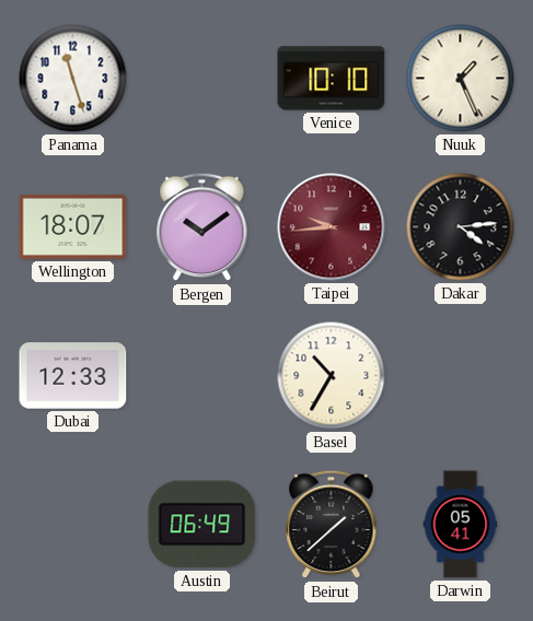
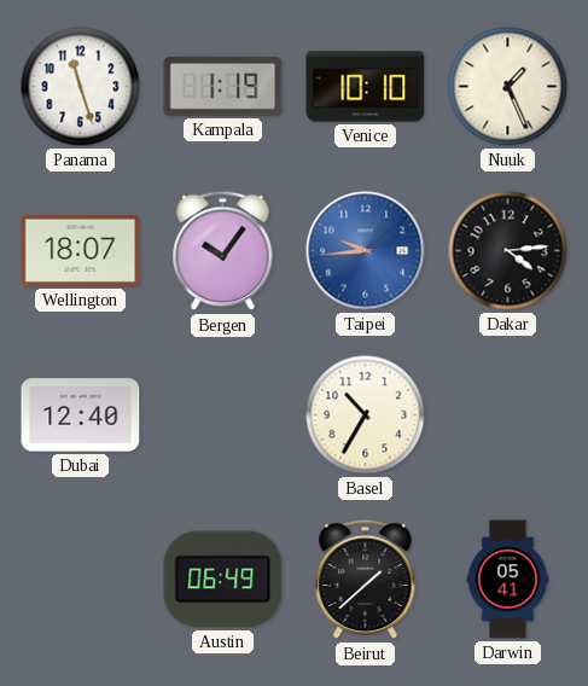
Kampala: none -> 1:19 (223, 86)
Bergen: 10:09 -> 10:06 (223, 251)
Taipei dial: burgundy -> blue (366, 251)
Dubai: 12:33 -> 12:40 (81, 415)
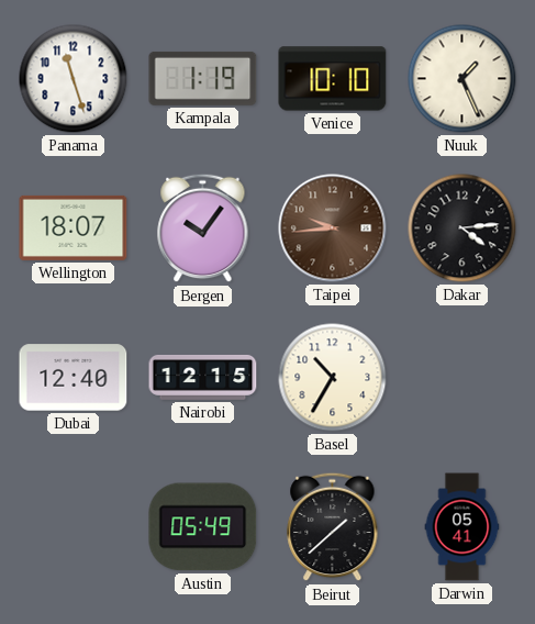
Taipei dial: blue -> brown (333, 229)
Nairobi: none -> 12:15 (203, 377)
Austin: 06:49 -> 05:49 (203, 527)
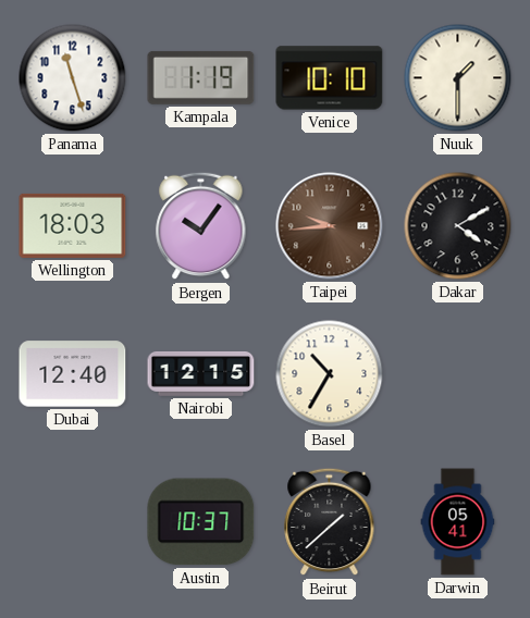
Nuuk: 1:26 -> 1:30 (458, 78)
Wellington: 18:07 -> 18:03 (73, 225)
Dakar: 4:14 -> 4:10 (458, 226)
Austin: 05:49 -> 10:37 (201, 522)
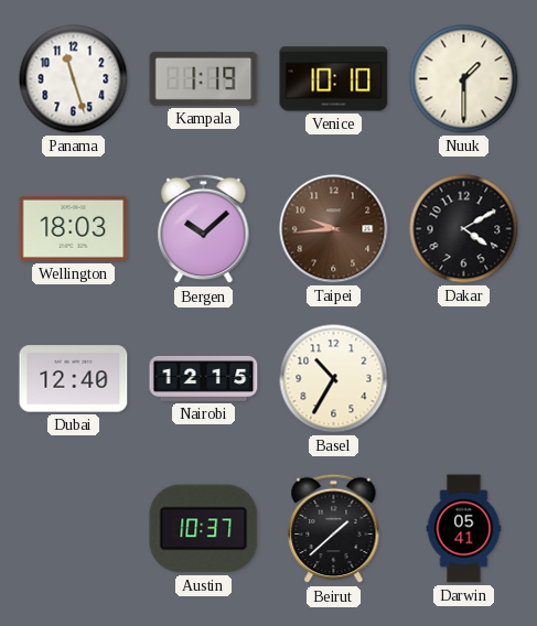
Bergen: 10:06 -> 10:08 (204, 229)
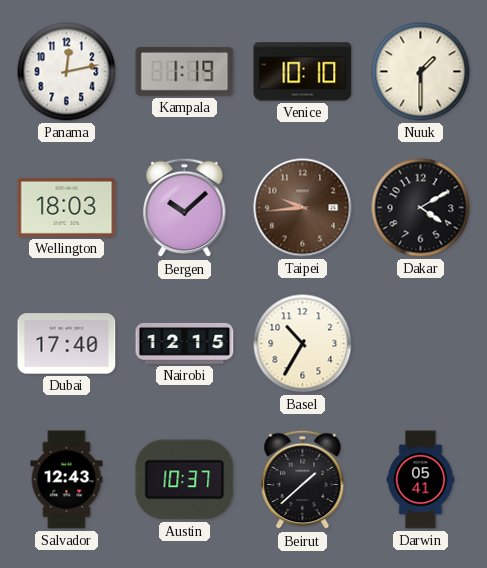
Panama: 11:27 -> 12:13 (67, 72)
Dubai: 12:40 -> 17:40 (67, 344)
Salvador: none -> 12:43 (67, 480)
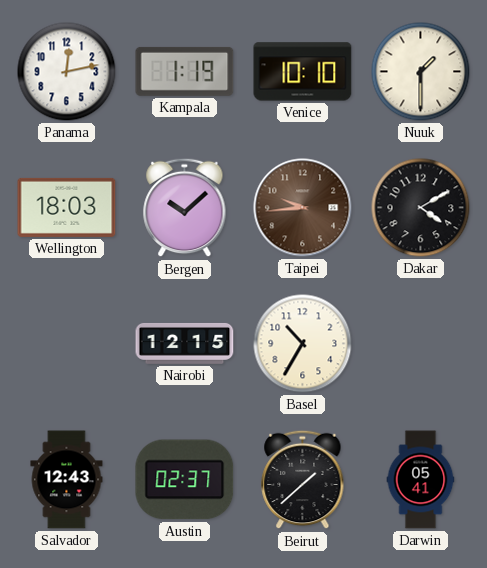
Dubai: 17:40 -> none (67, 344)
Austin: 10:37 -> 02:37 (185, 480)
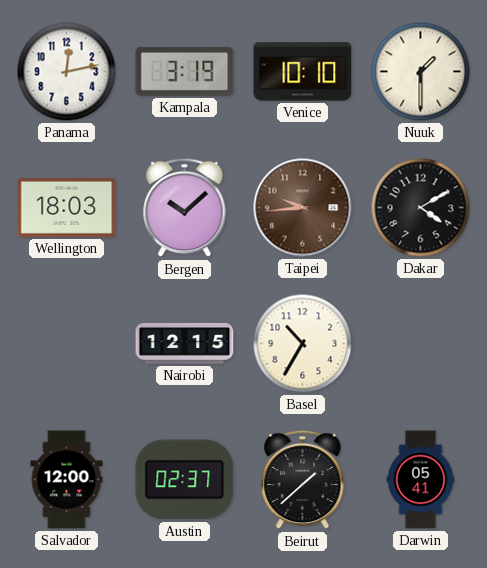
Kampala: 1:19 -> 3:19 (185, 71)
Salvador: 12:43 -> 12:00 (67, 480)
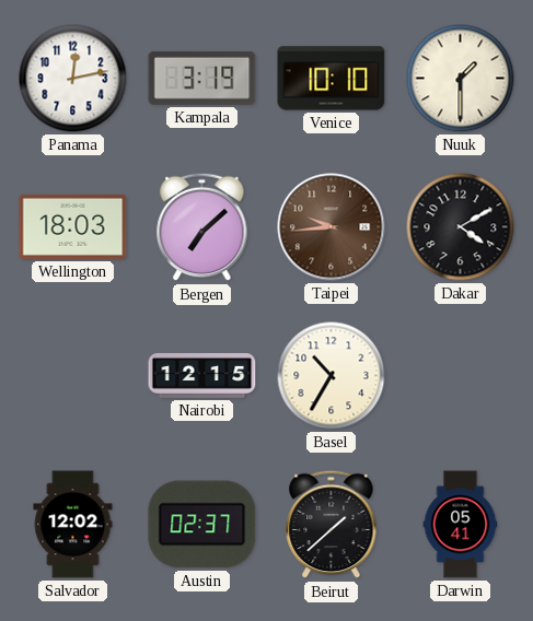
Bergen: 10:08 -> 7:08 (202, 227)
Salvador: 12:00 -> 12:02 (73, 525)
